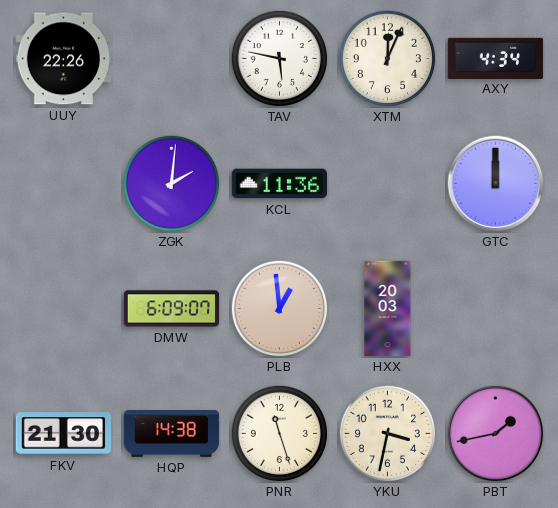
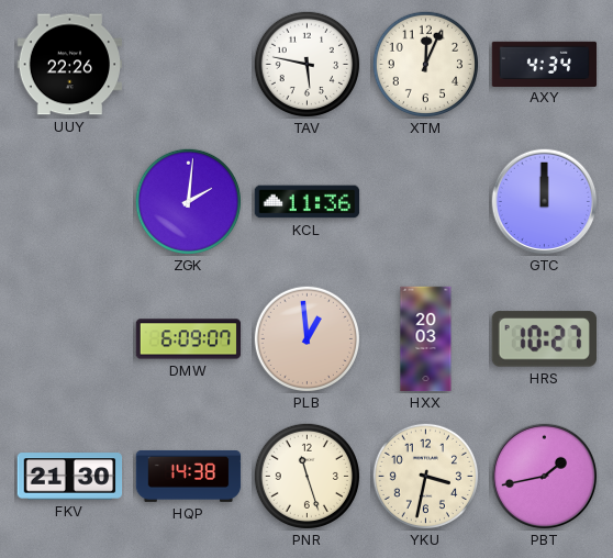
HRS: none -> 10:27 (544, 339)
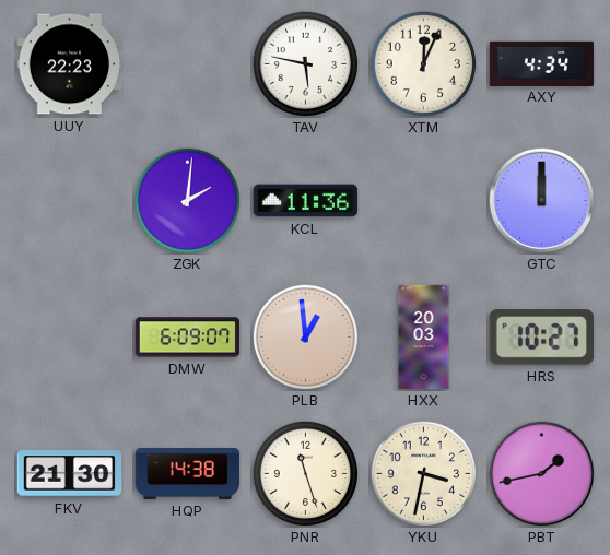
UUY: 22:26 -> 22:23 (70, 64)
